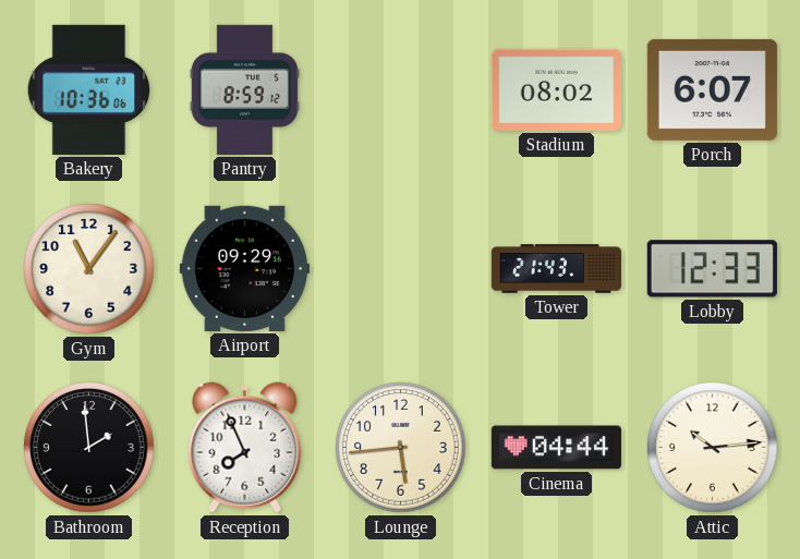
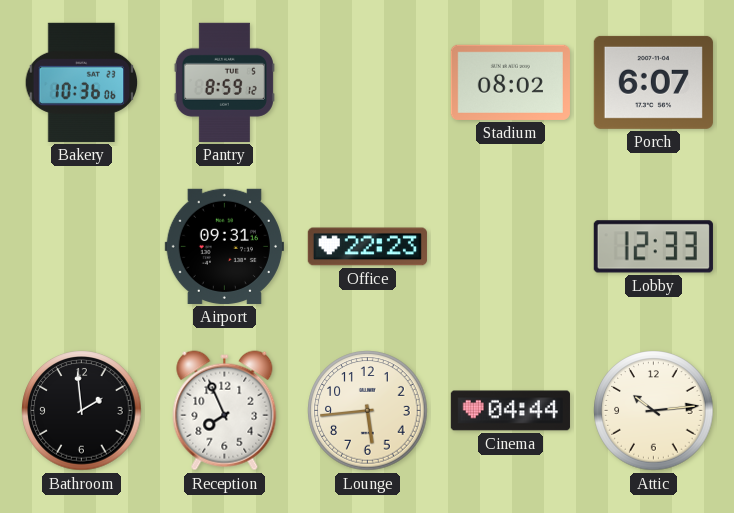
Gym: 11:06 -> none (89, 269)
Airport: 09:29 -> 09:31 (224, 246)
Office: none -> 22:23 (367, 247)
Tower: 21:43 -> none (556, 269)
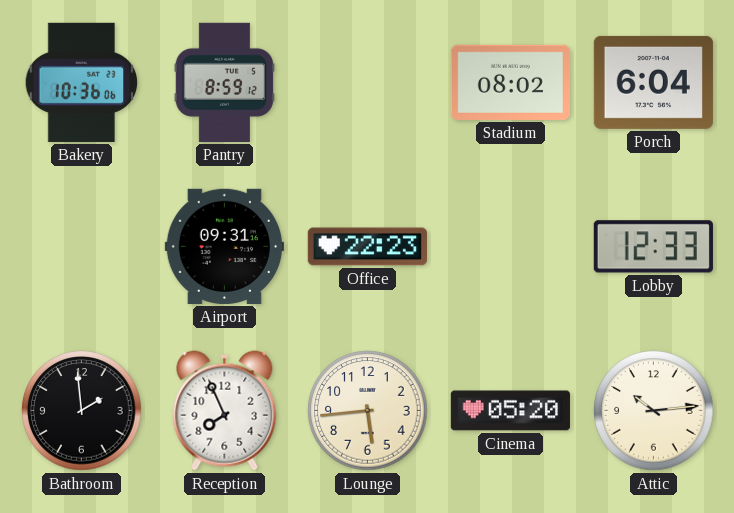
Porch: 6:07 -> 6:04 (653, 82)
Cinema: 04:44 -> 05:20 (510, 411)
